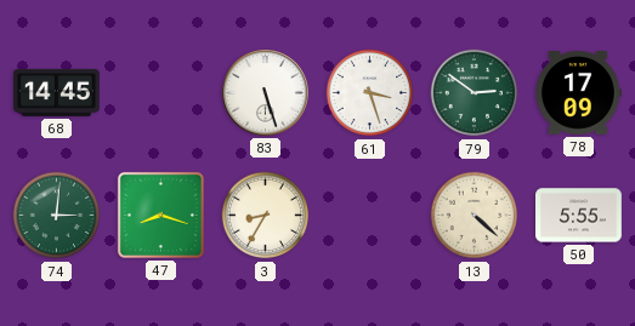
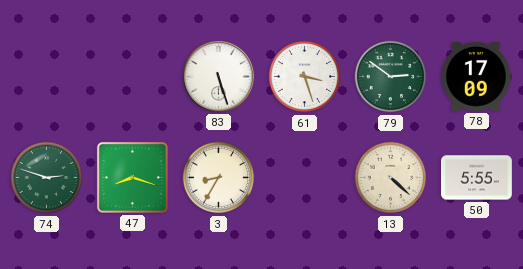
68: 14:45 -> none (57, 92)
74: 3:01 -> 2:48 (47, 178)
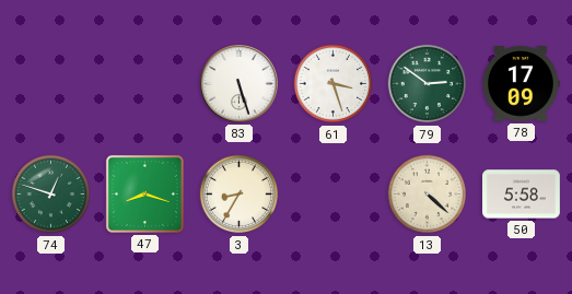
74: 2:48 -> 12:48 (51, 195)
50: 5:55 -> 5:58 (522, 195)
